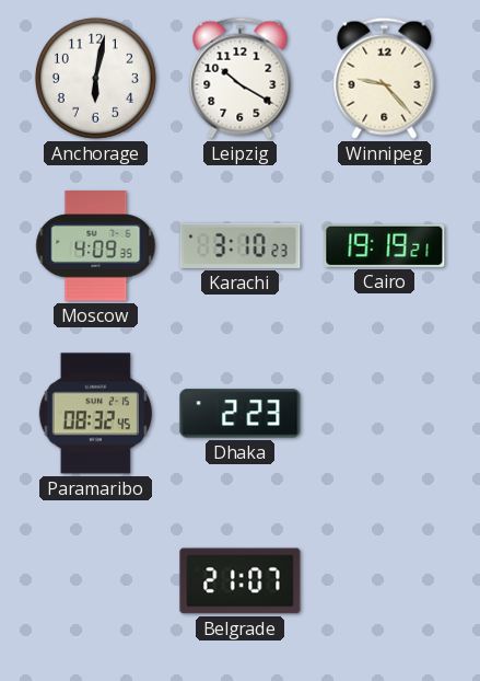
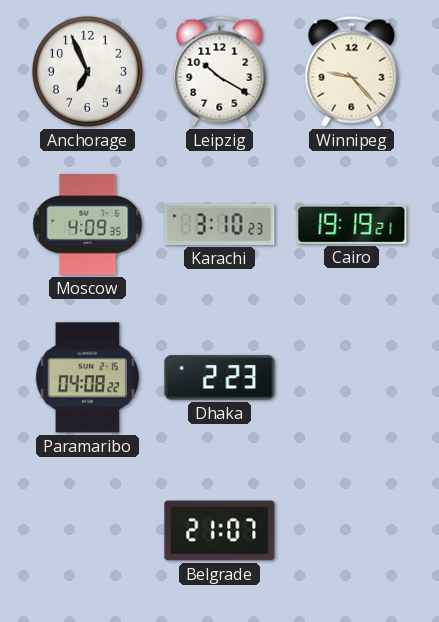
Anchorage: 6:02 -> 6:56 (87, 71)
Paramaribo: 08:32 -> 04:08 (87, 378)
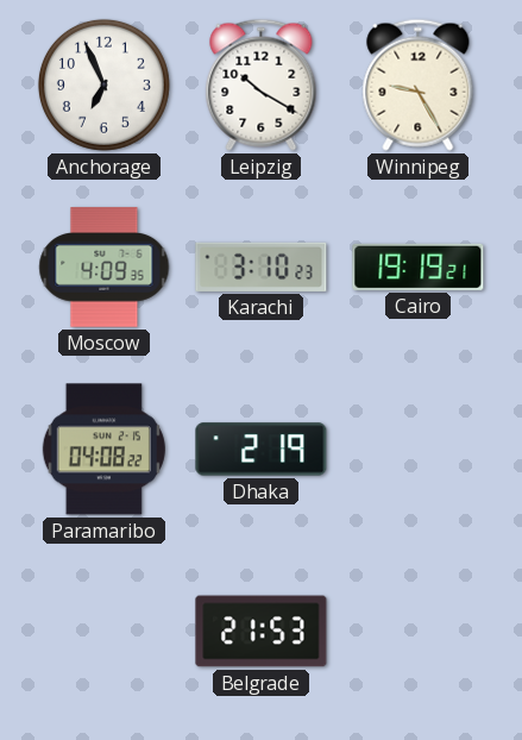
Winnipeg: 9:23 -> 9:25 (419, 84)
Dhaka: 2:23 -> 2:19 (262, 450)
Belgrade: 21:07 -> 21:53 (262, 632)
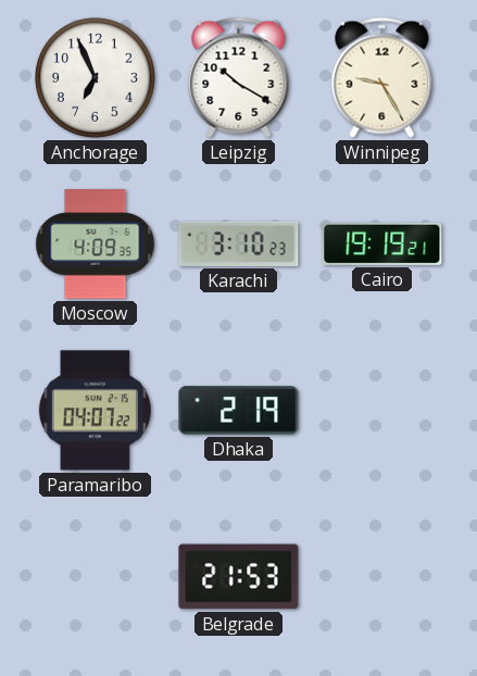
Paramaribo: 04:08 -> 04:07 (95, 411)
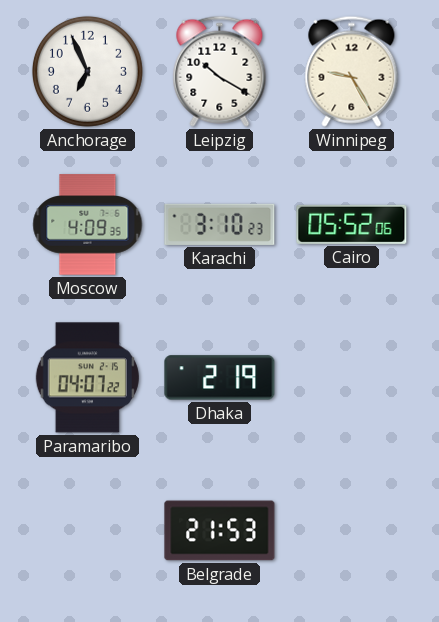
Cairo: 19:19 -> 05:52 (352, 224)
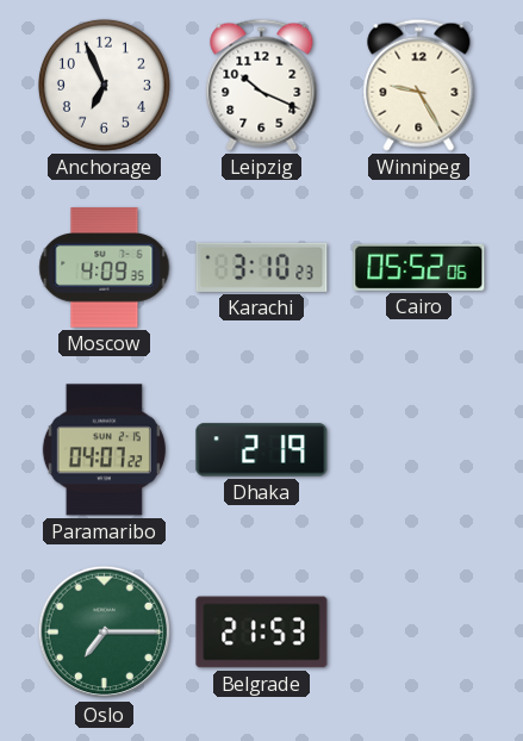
Leipzig: 10:20 -> 10:19 (262, 85)
Oslo: none -> 7:15 (105, 633)
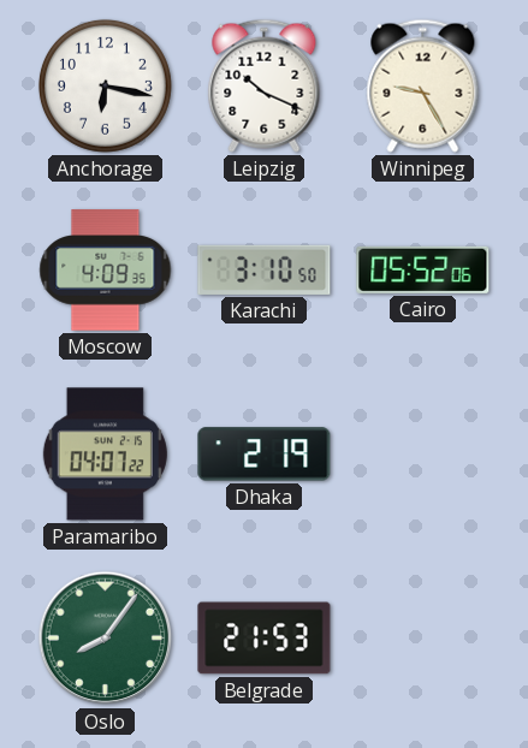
Anchorage: 6:56 -> 6:17 (105, 85)
Karachi: 3:10:23 -> 3:10:50 (265, 269)
Oslo: 7:15 -> 8:06 (106, 639)
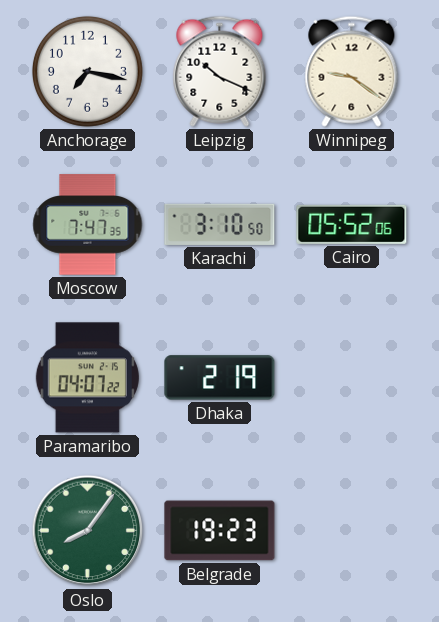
Anchorage: 6:17 -> 7:17 (87, 71)
Winnipeg: 9:25 -> 9:21 (352, 71)
Moscow: 4:09 -> 7:47 (88, 225)
Belgrade: 21:53 -> 19:23 (220, 531)
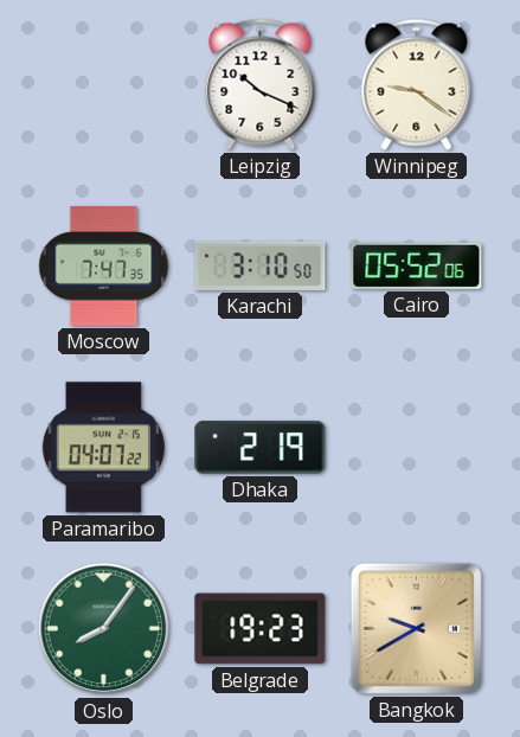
Anchorage: 7:17 -> none (87, 71)
Bangkok: none -> 9:40 (416, 628)
